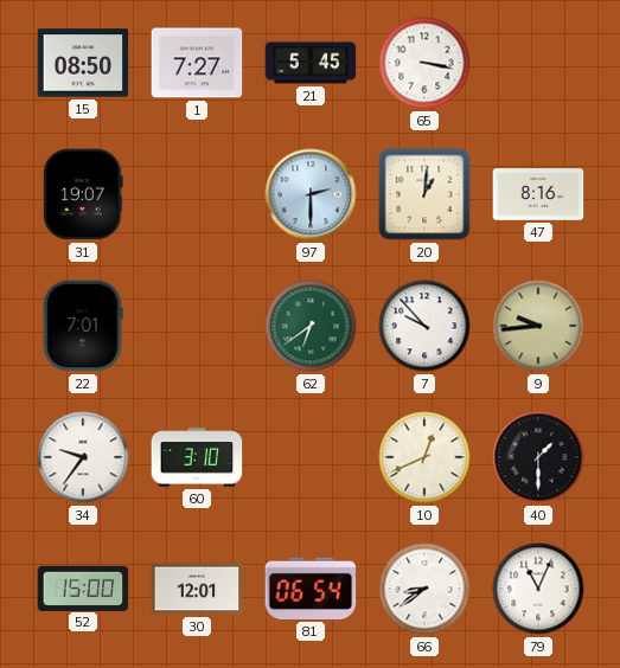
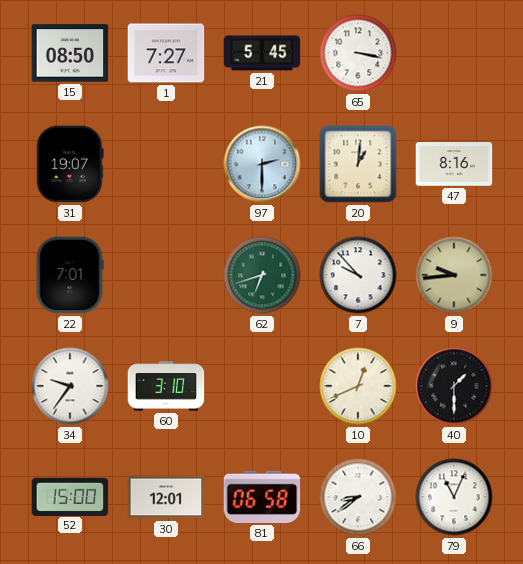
62: 6:39 -> 6:42 (262, 275)
81: 06:54 -> 06:58 (262, 497)
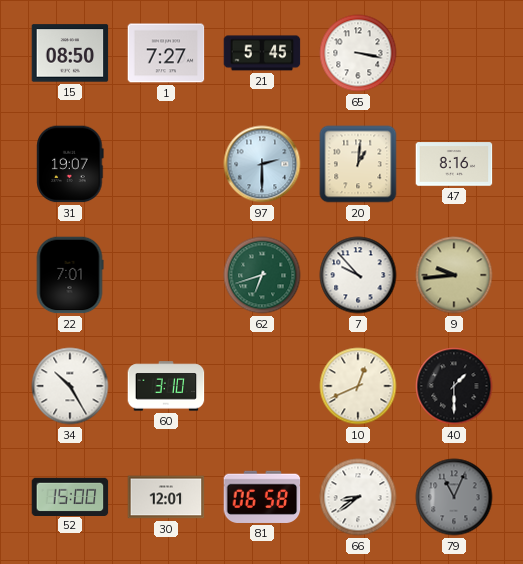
34: 9:36 -> 10:25 (70, 386)
79 dial: white -> grey (454, 497)
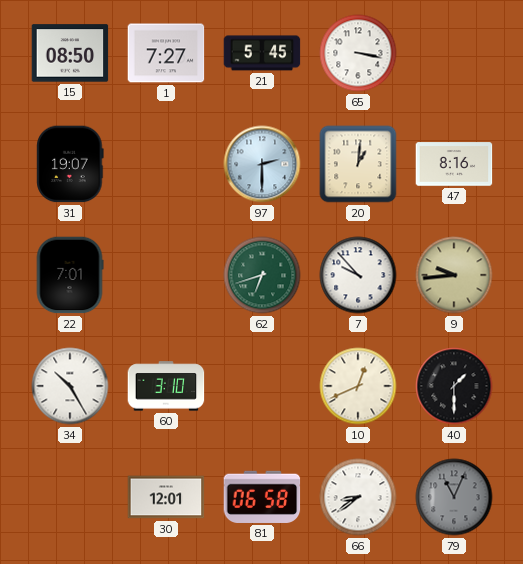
52: 15:00 -> none (70, 496)
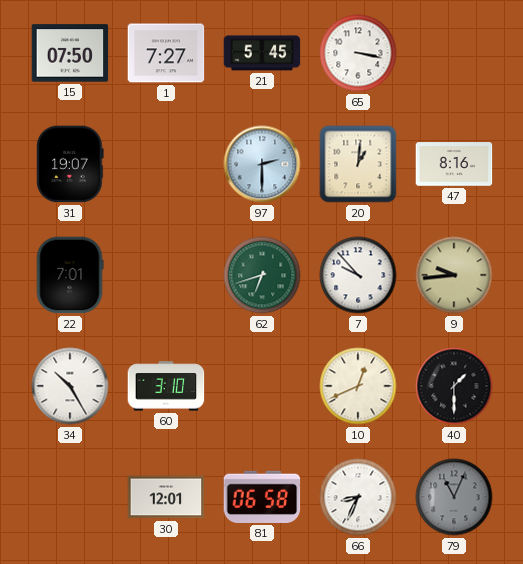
15: 08:50 -> 07:50 (70, 53)
66: 8:39 -> 8:34 (358, 497)
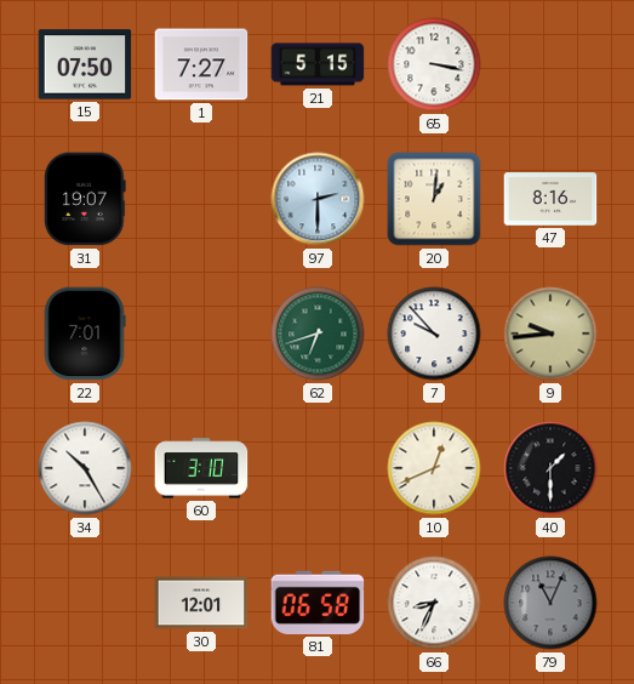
21: 5:45 -> 5:15 (318, 64)
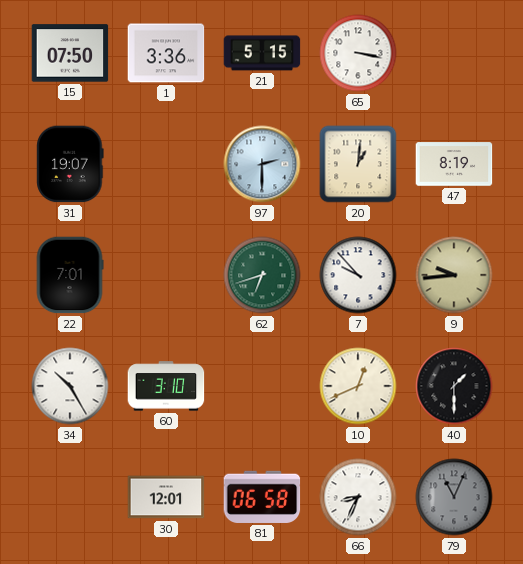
1: 7:27 -> 3:36 (166, 53)
47: 8:16 -> 8:19 (454, 164)
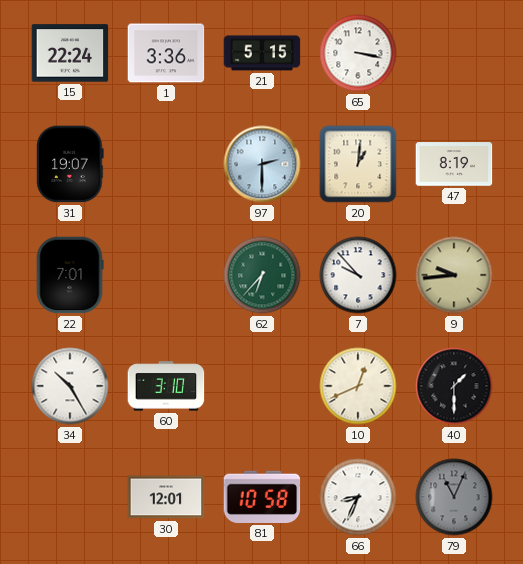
15: 07:50 -> 22:24 (70, 53)
62: 6:42 -> 6:37 (262, 275)
81: 06:58 -> 10:58 (262, 497)
